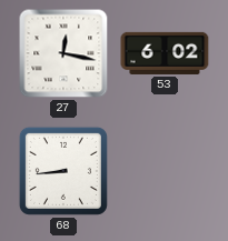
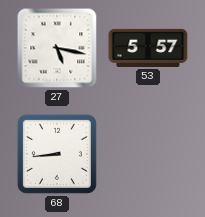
27: 12:17 -> 5:17 (57, 48)
53: 6:02 -> 5:57 (148, 48)
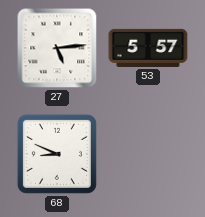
27: 5:17 -> 5:14 (57, 48)
68: 8:44 -> 8:49 (57, 154)
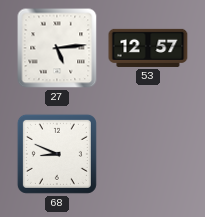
53: 5:57 -> 12:57 (148, 48)
